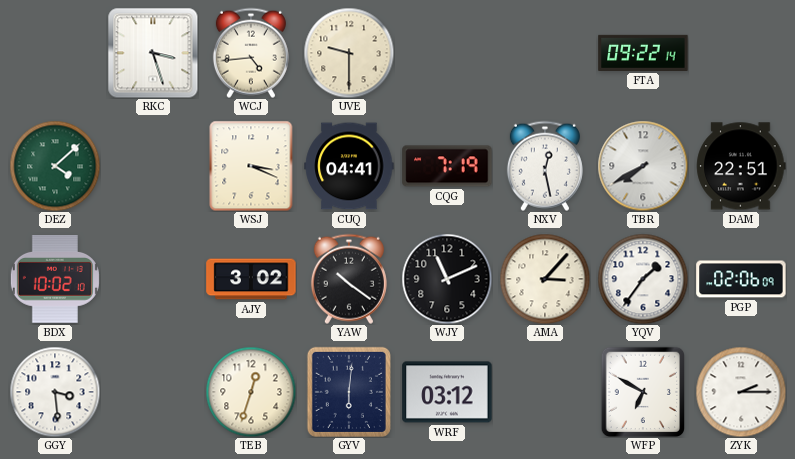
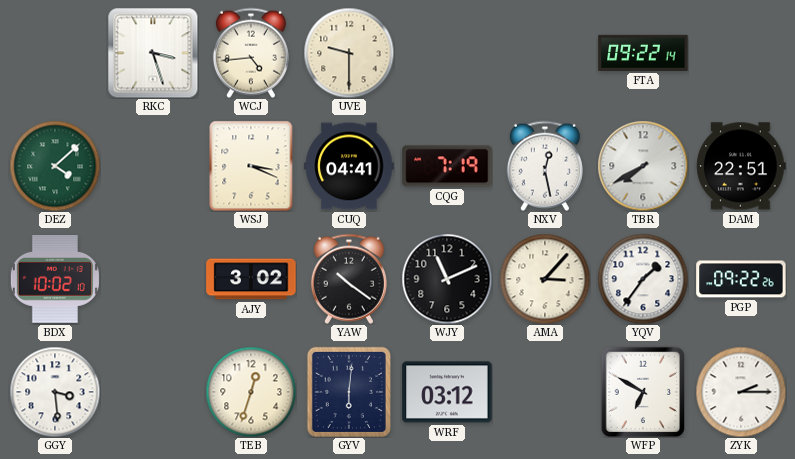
PGP: 02:06 -> 09:22 (741, 279)
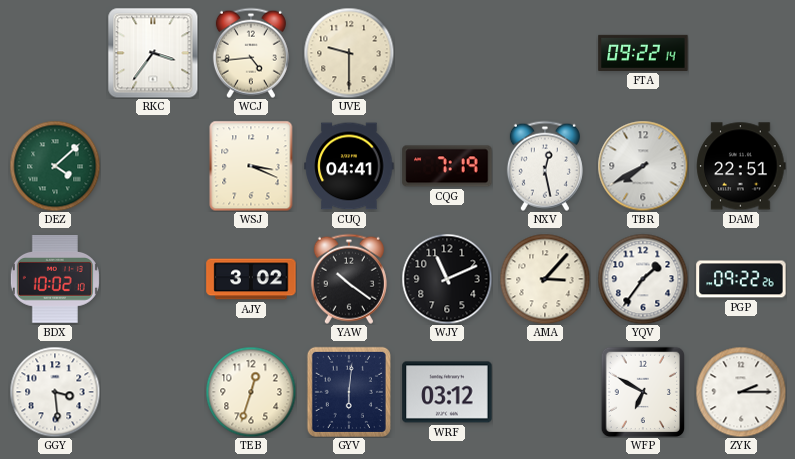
RKC: 3:27 -> 3:36 (153, 53)
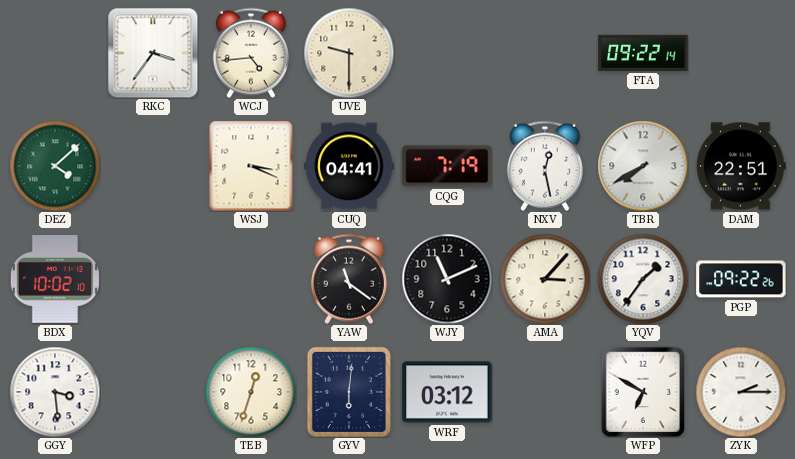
AJY: 3:02 -> none (251, 279)
YAW: 10:21 -> 11:21 (349, 279)
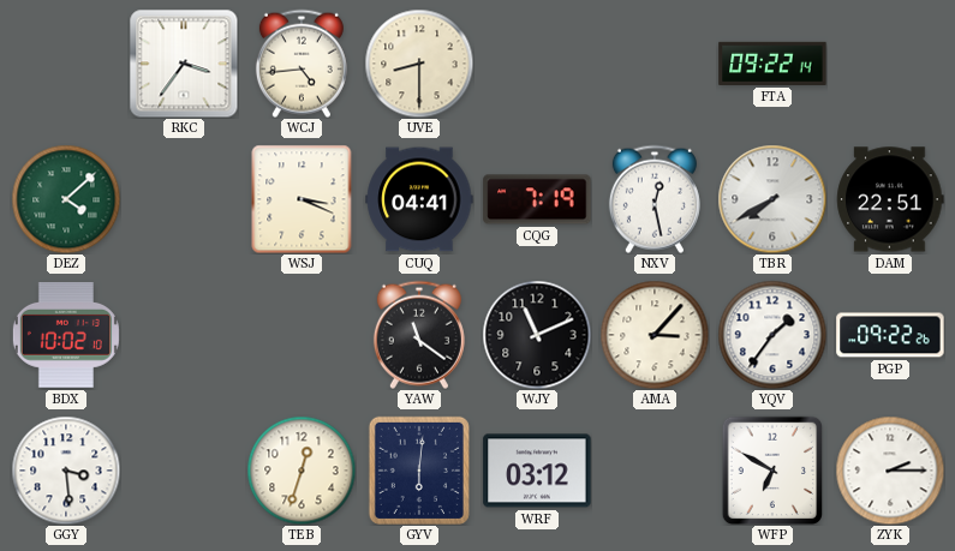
UVE: 9:30 -> 8:30 (419, 64)
